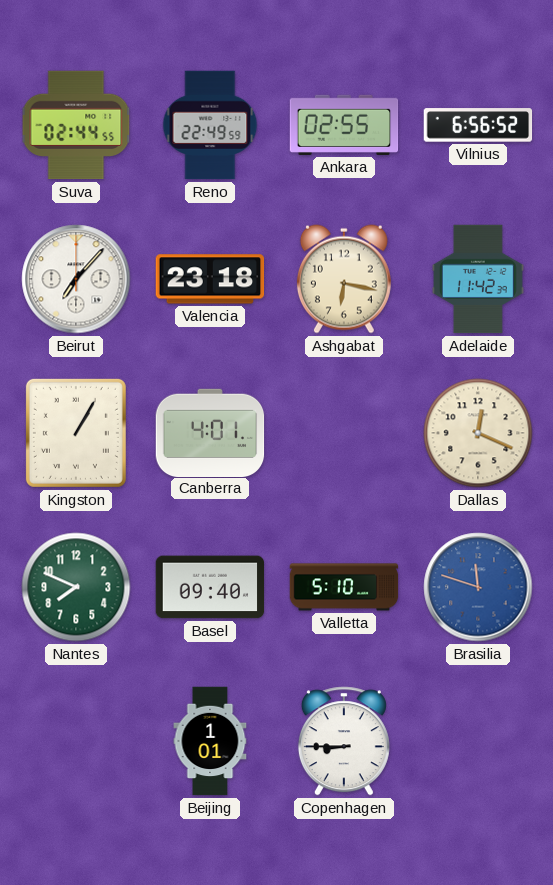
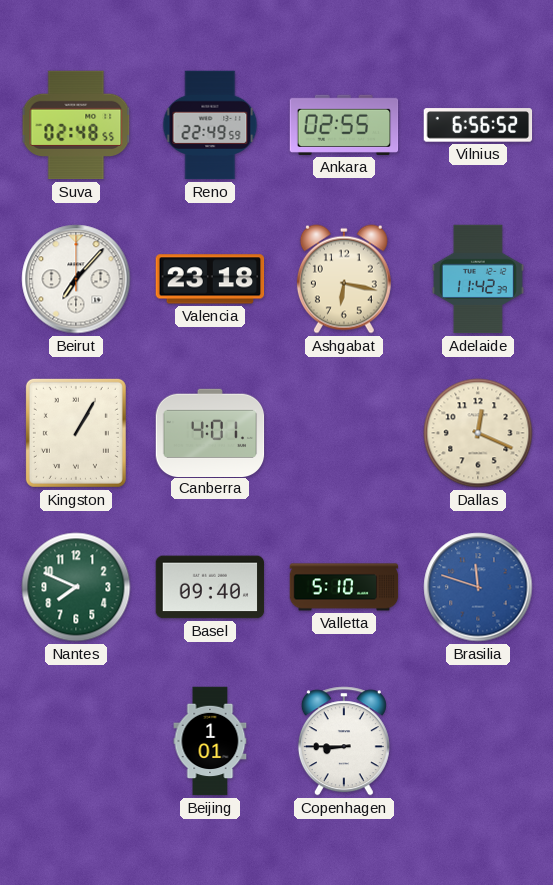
Suva: 02:44 -> 02:48 (76, 125)
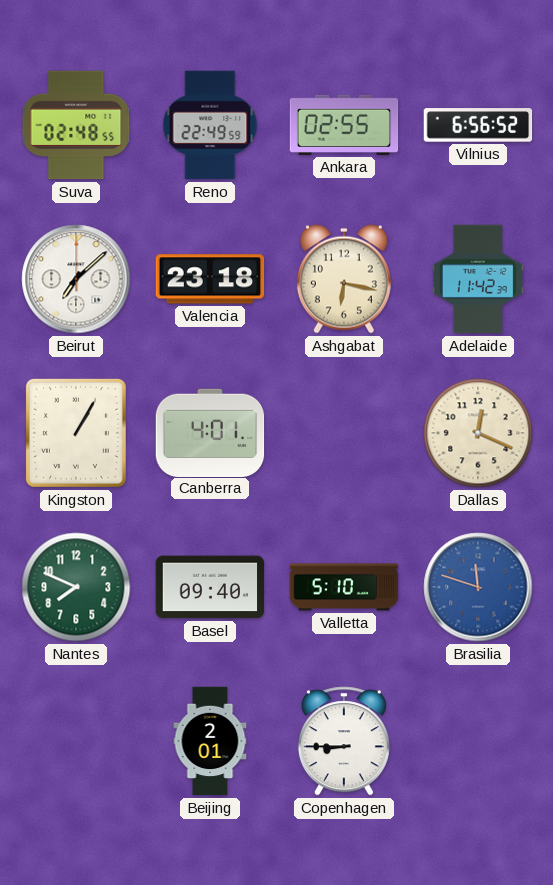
Beirut: 7:07 -> 7:08 (76, 279)
Beijing: 1:01 -> 2:01 (210, 741)
